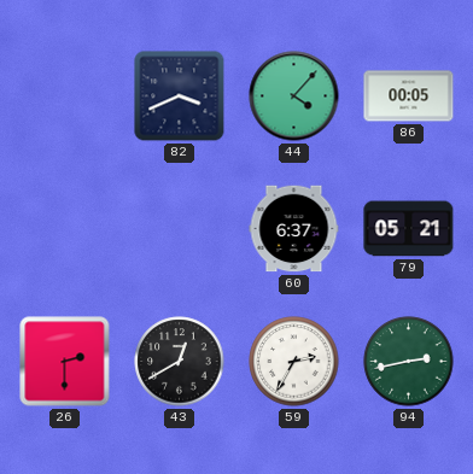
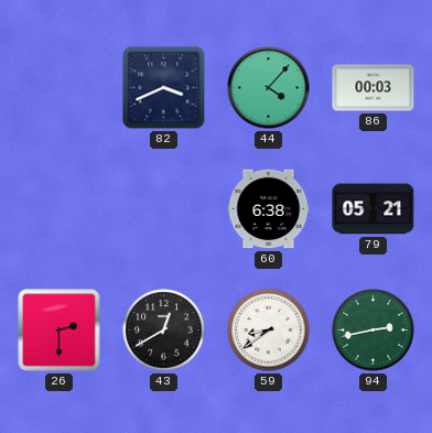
86: 00:05 -> 00:03 (374, 88)
60: 6:37 -> 6:38 (269, 209)
59: 2:35 -> 8:39 (269, 331)
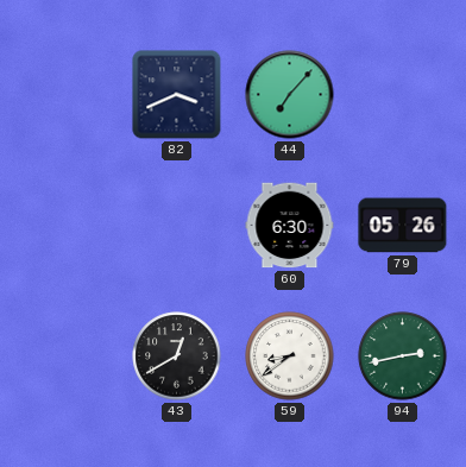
44: 4:07 -> 7:07 (290, 95)
86: 00:03 -> none (374, 88)
60: 6:38 -> 6:30 (290, 226)
79: 05:21 -> 05:26 (403, 226)
26: 2:30 -> none (60, 331)
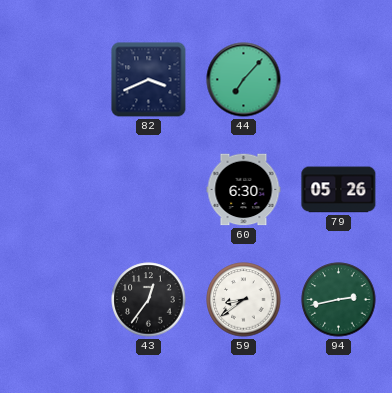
43: 12:40 -> 12:36 (149, 300)
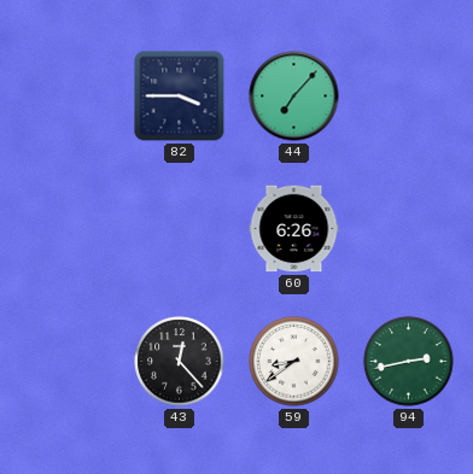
82: 3:41 -> 3:45 (180, 96)
60: 6:30 -> 6:26 (294, 229)
79: 05:26 -> none (339, 190)
43: 12:36 -> 12:23 (180, 362)
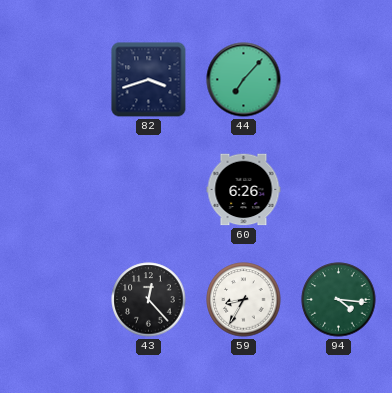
82: 3:45 -> 3:42 (149, 80)
59: 8:39 -> 8:35 (244, 300)
94: 2:43 -> 4:16 (339, 300)
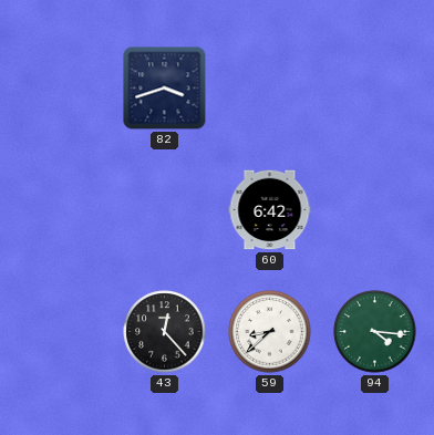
44: 7:07 -> none (244, 80)
60: 6:26 -> 6:42 (270, 210)
59: 8:35 -> 8:38 (270, 332)
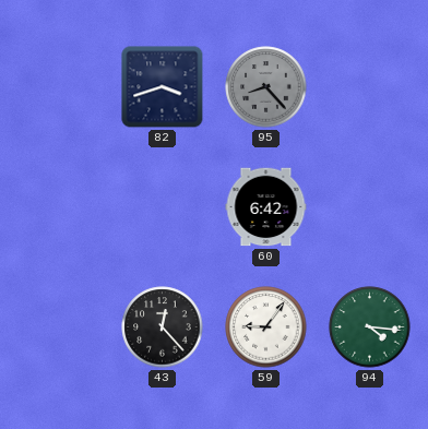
95: none -> 8:23 (266, 87)
59: 8:38 -> 9:06 (266, 327)
